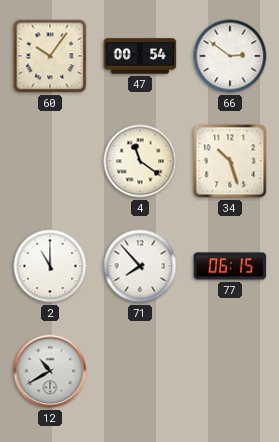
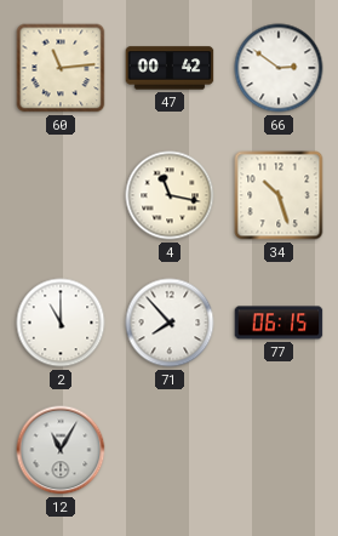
60: 10:06 -> 11:14 (61, 68)
47: 00:54 -> 00:42 (170, 68)
4: 11:21 -> 11:17 (170, 195)
12: 10:40 -> 11:05 (61, 450)
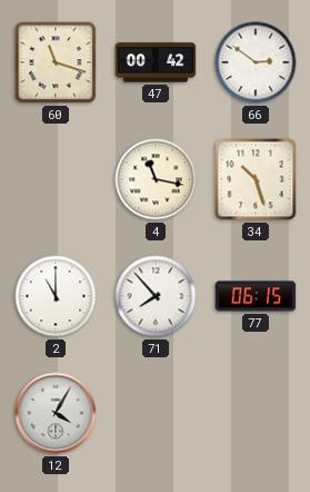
60: 11:14 -> 11:18 (56, 62)
12: 11:05 -> 4:05 (56, 413)
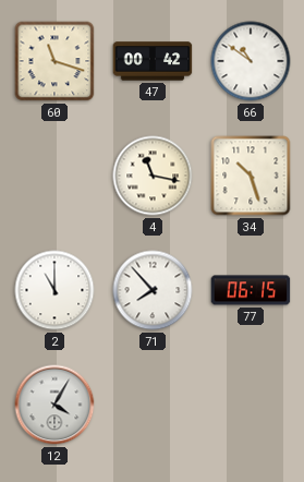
66: 2:51 -> 10:51 (251, 61)
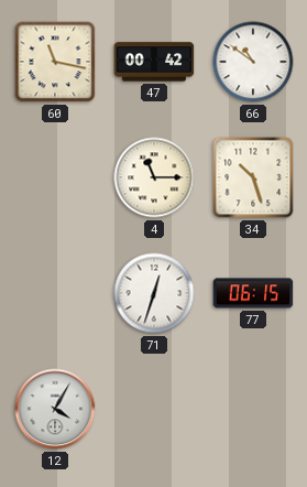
60: 11:18 -> 11:17 (55, 62)
4: 11:17 -> 11:15 (154, 177)
2: 11:00 -> none (54, 290)
71: 7:53 -> 12:33 (154, 293)
